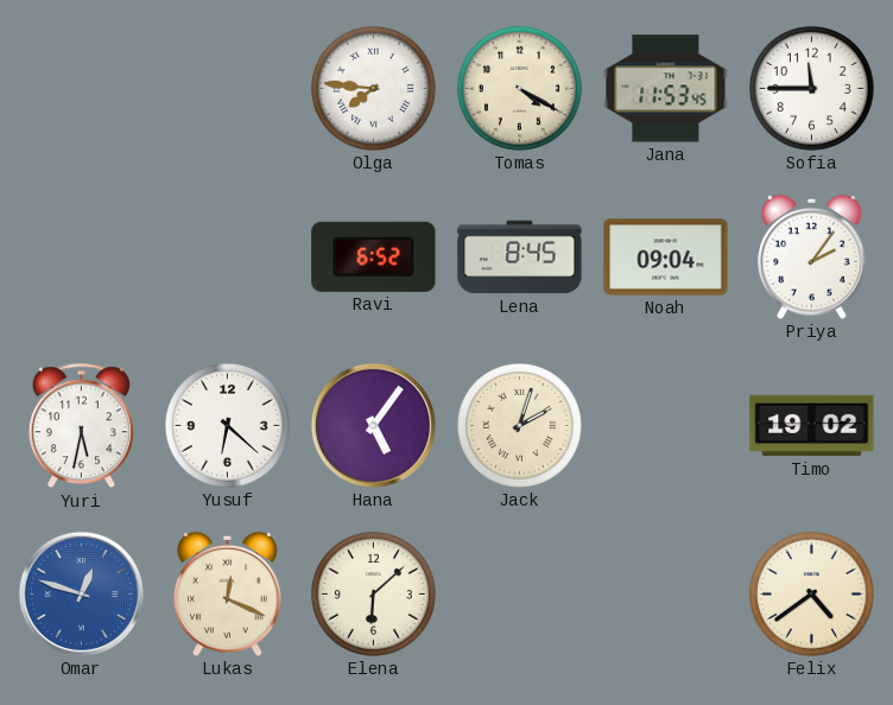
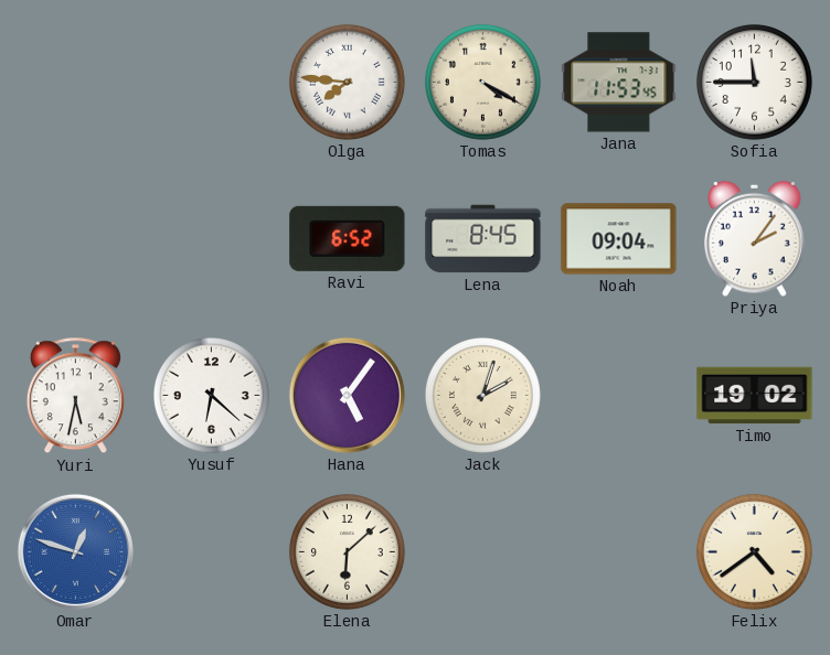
Lukas: 12:19 -> none (228, 593)
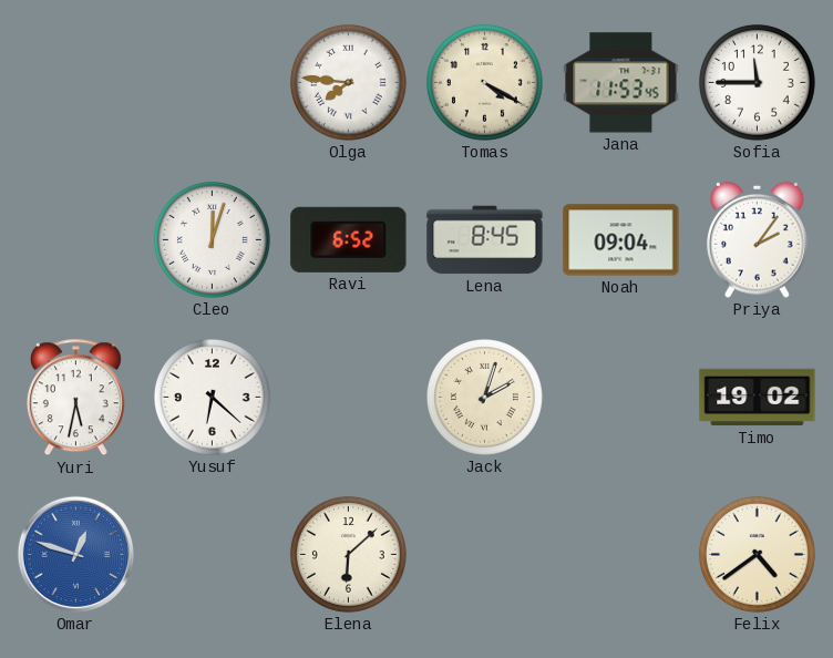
Cleo: none -> 12:03 (212, 239)
Hana: 5:06 -> none (347, 395)
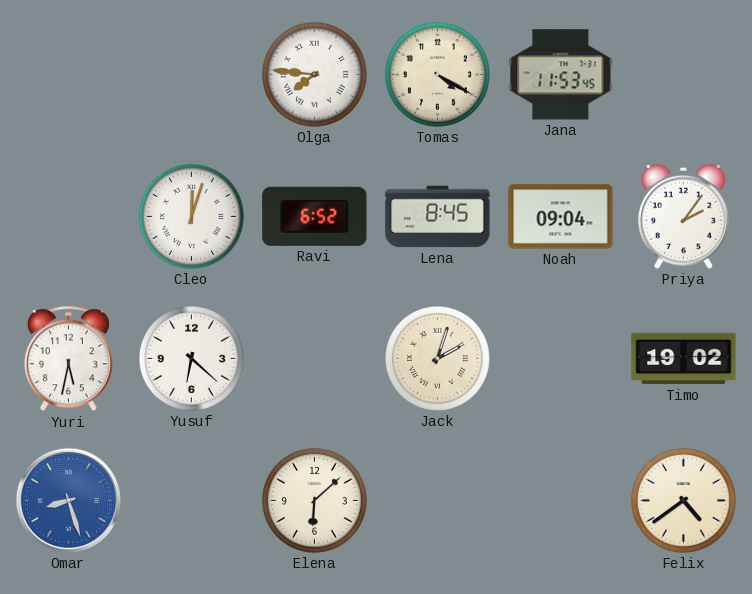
Sofia: 11:45 -> none (757, 82)
Omar: 12:48 -> 8:27 (68, 500)
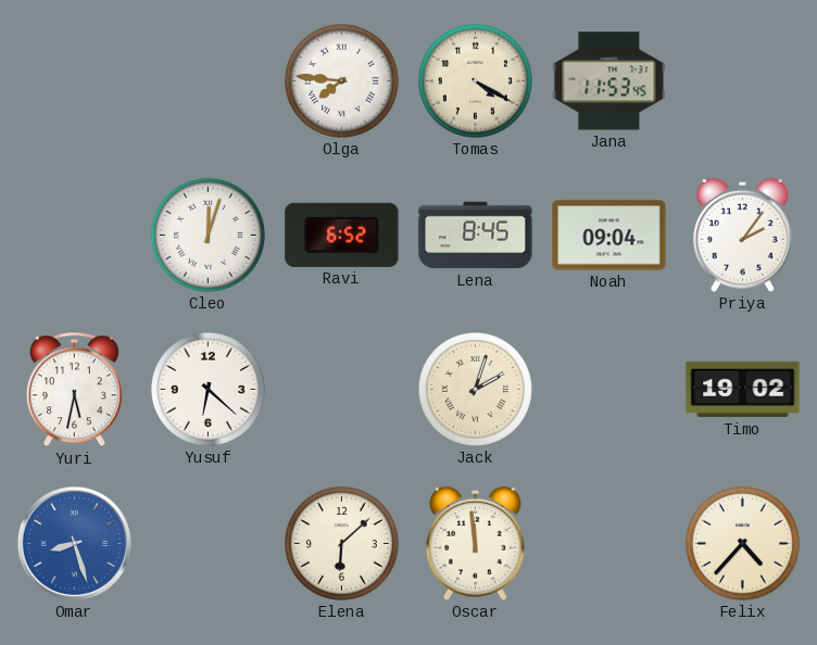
Oscar: none -> 11:59 (476, 543)
Felix: 4:39 -> 4:37 (742, 543)
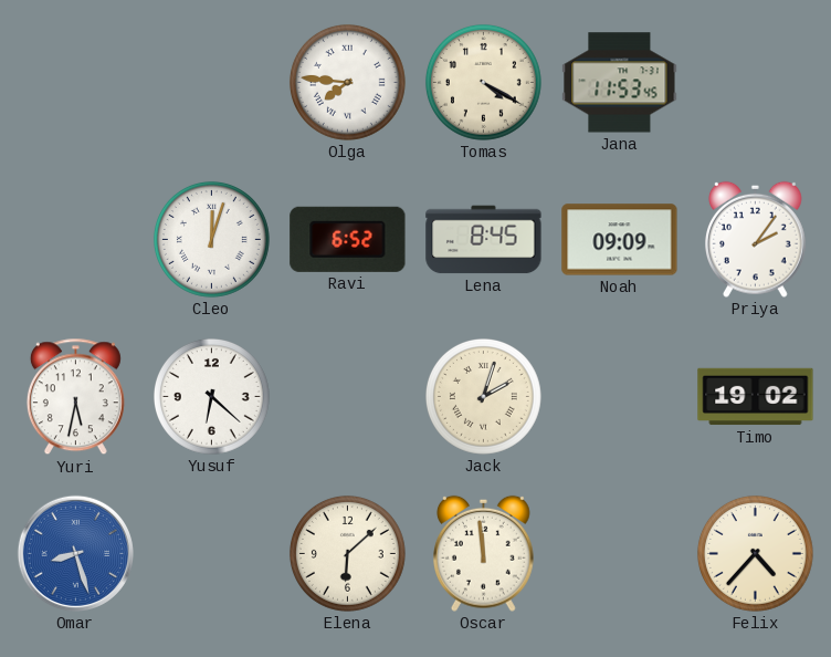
Noah: 09:04 -> 09:09 (620, 240)
